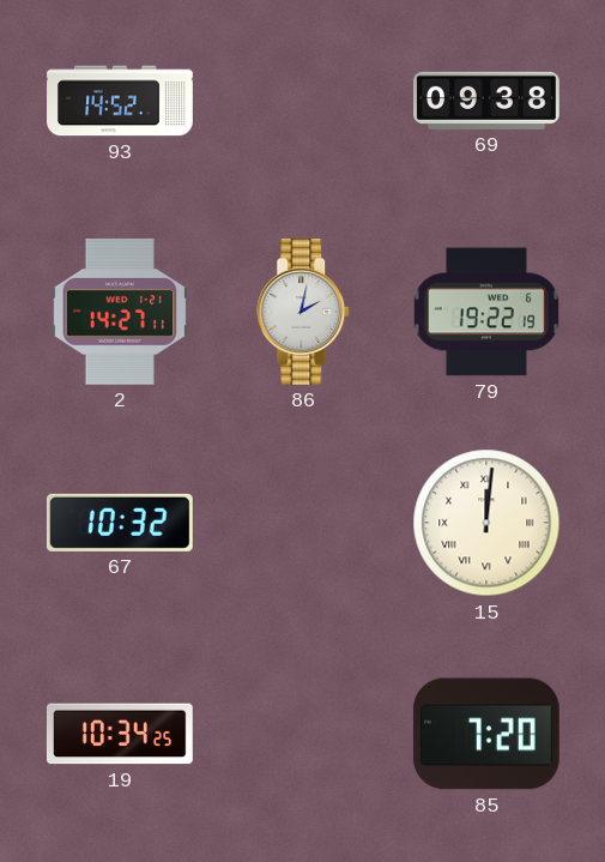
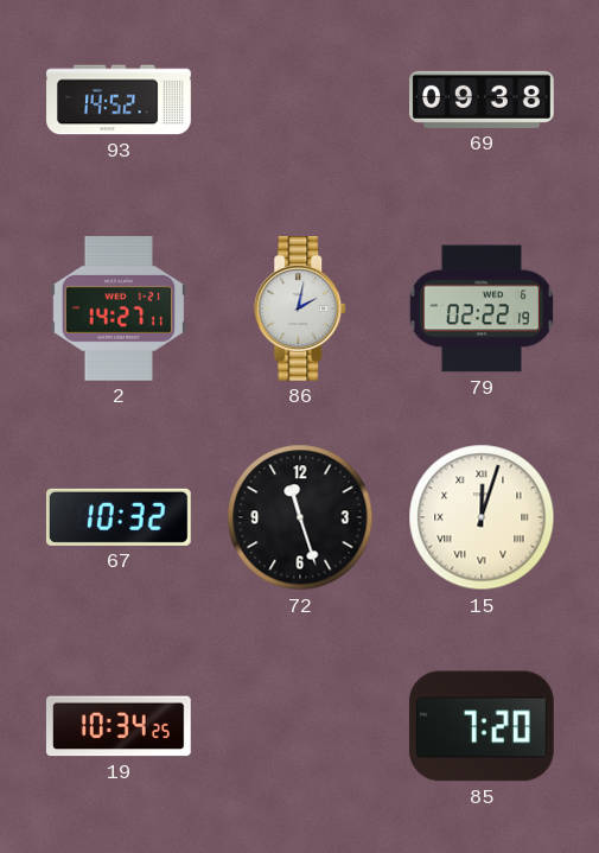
79: 19:22 -> 02:22 (482, 308)
72: none -> 11:27 (300, 517)
15: 12:01 -> 12:03 (482, 517)
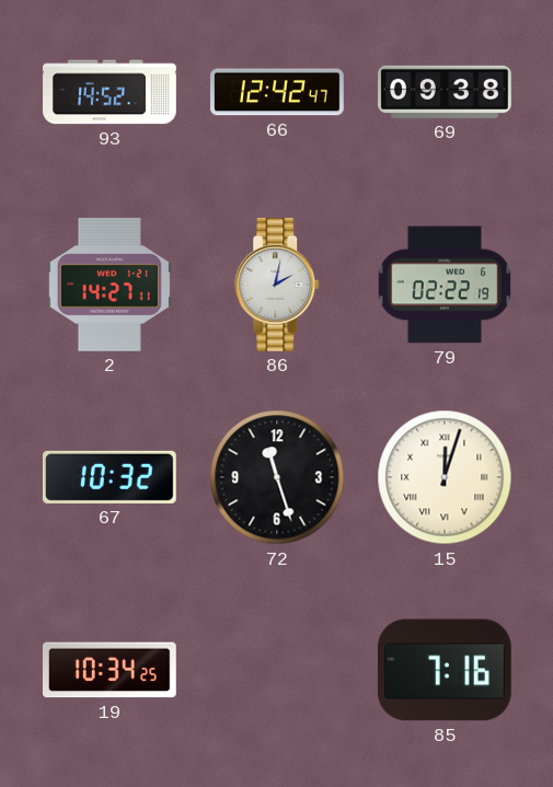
66: none -> 12:42 (278, 92)
85: 7:20 -> 7:16 (445, 670)
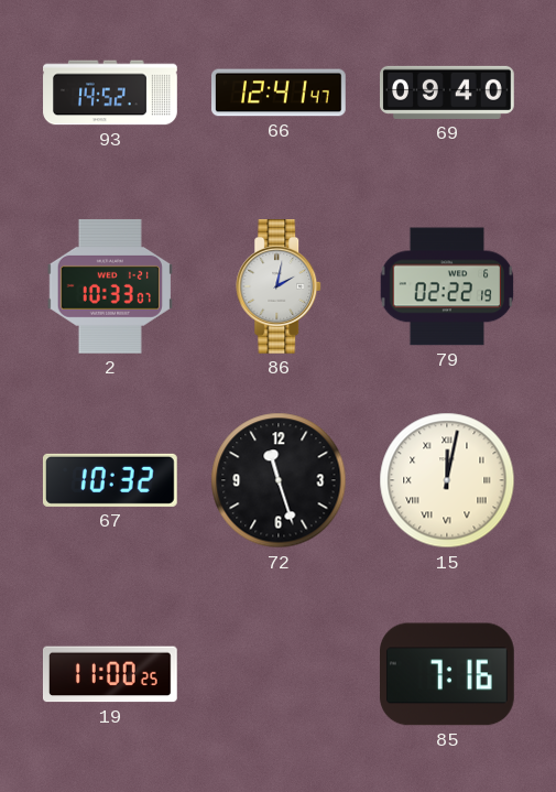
66: 12:42 -> 12:41 (280, 93)
69: 09:38 -> 09:40 (448, 93)
2: 14:27 -> 10:33 (110, 286)
15: 12:03 -> 12:02 (447, 480)
19: 10:34 -> 11:00 (110, 674)
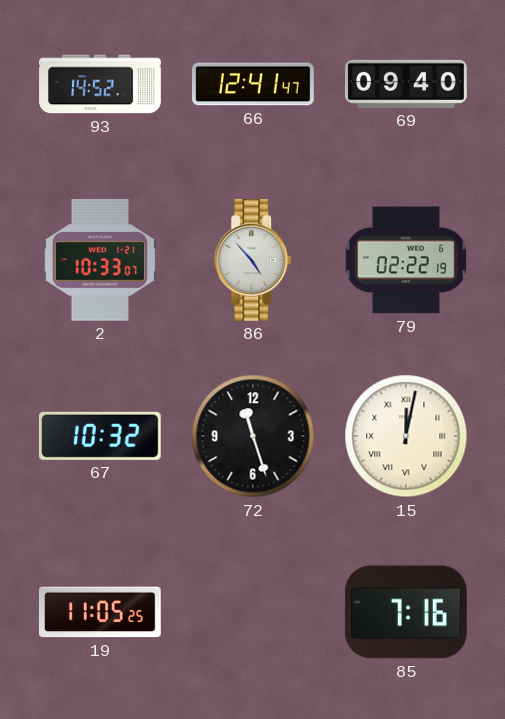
86: 2:02 -> 4:53 (254, 261)
19: 11:00 -> 11:05 (100, 612)
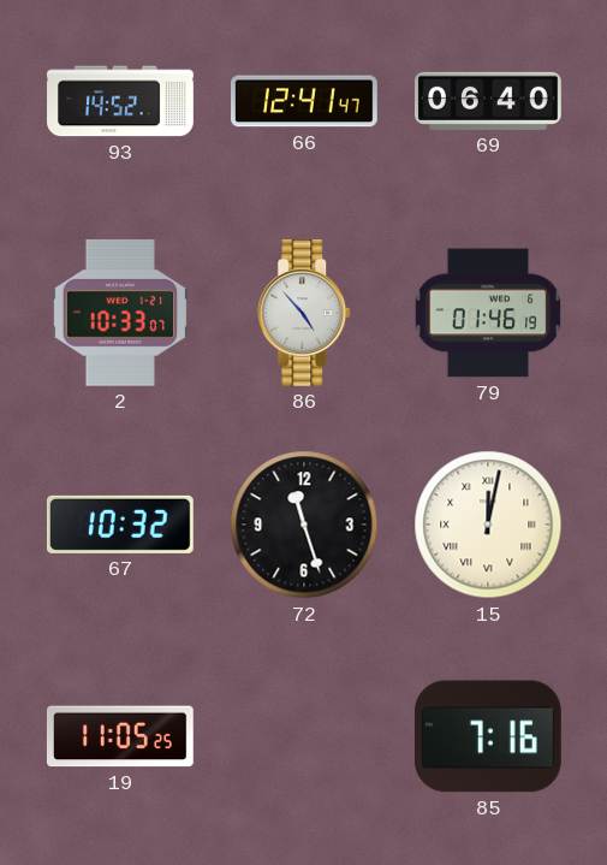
69: 09:40 -> 06:40 (489, 101)
79: 02:22 -> 01:46 (488, 313)
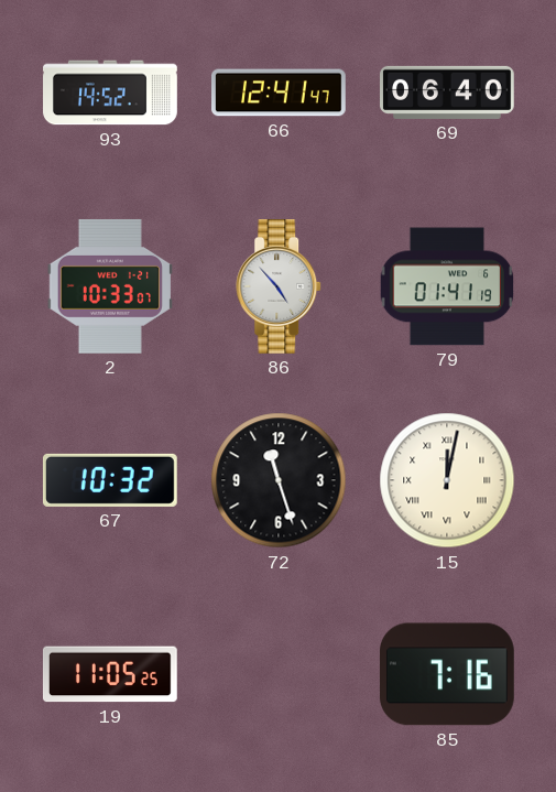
79: 01:46 -> 01:41 (447, 286)
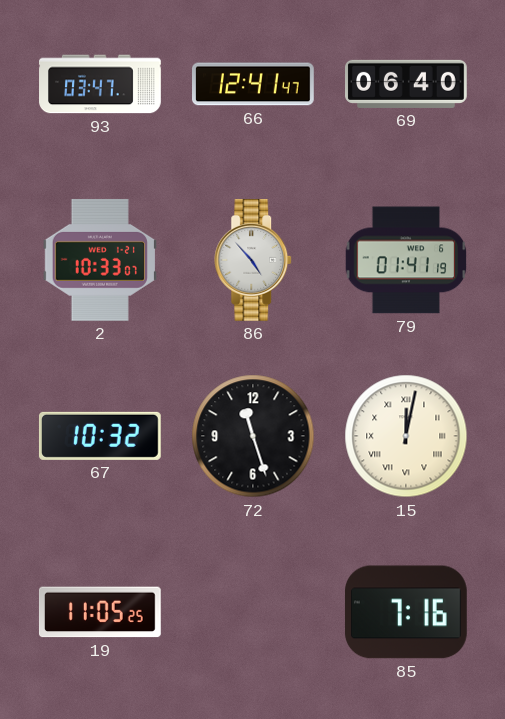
93: 14:52 -> 03:47 (100, 84)
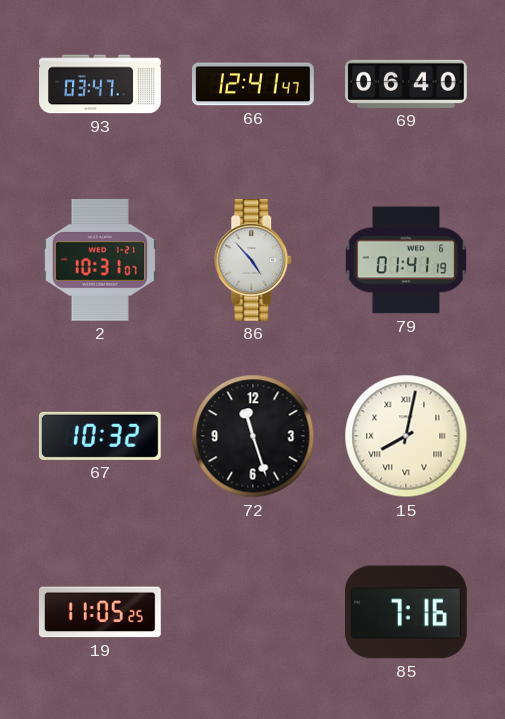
2: 10:33 -> 10:31 (100, 260)
15: 12:02 -> 8:02 (406, 436)
